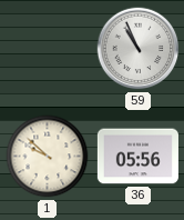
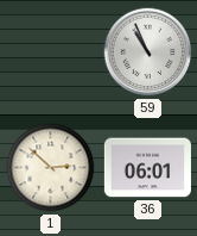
1: 9:52 -> 2:52 (51, 168)
36: 05:56 -> 06:01 (147, 168)
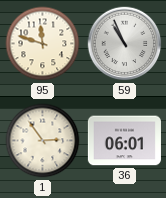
95: none -> 11:48 (43, 44)
1: 2:52 -> 2:54 (43, 141)
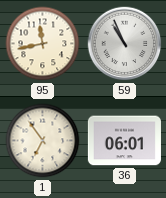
95: 11:48 -> 11:43 (43, 44)
1: 2:54 -> 6:54 (43, 141)
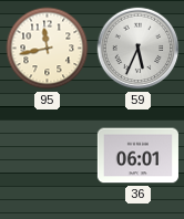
59: 10:56 -> 5:34 (139, 49)
1: 6:54 -> none (43, 141)
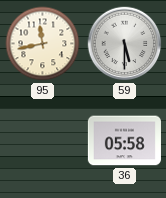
59: 5:34 -> 5:30 (125, 44)
36: 06:01 -> 05:58 (124, 141)
